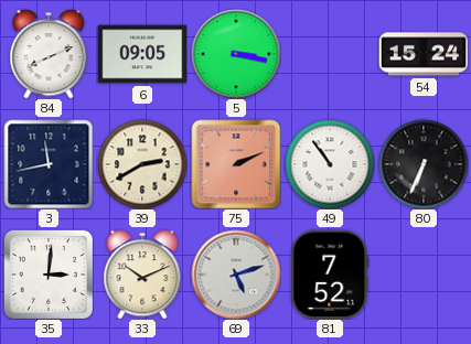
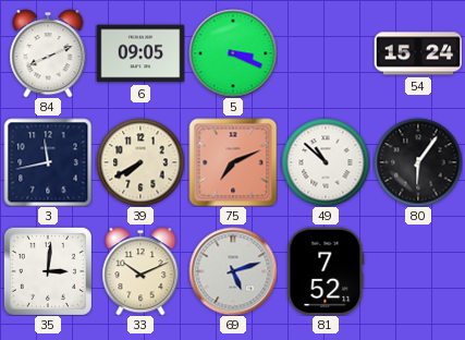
5: 3:17 -> 3:19 (233, 53)
39: 2:40 -> 7:40 (140, 162)
75: 2:11 -> 7:11 (233, 162)
49: 10:54 -> 10:52 (326, 162)
80: 6:34 -> 6:06 (418, 162)
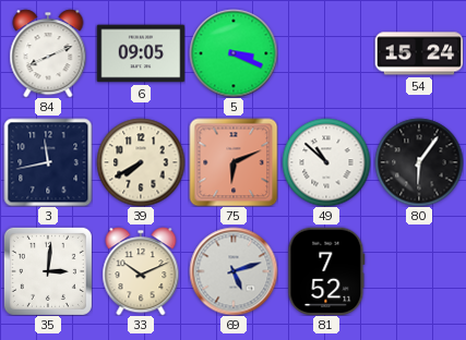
75: 7:11 -> 6:11 (234, 162)
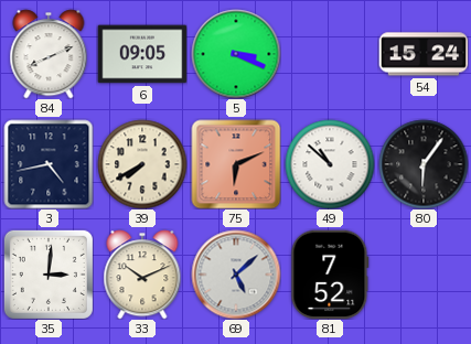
3: 11:43 -> 4:43 (49, 164)
69: 5:12 -> 5:08 (236, 275)
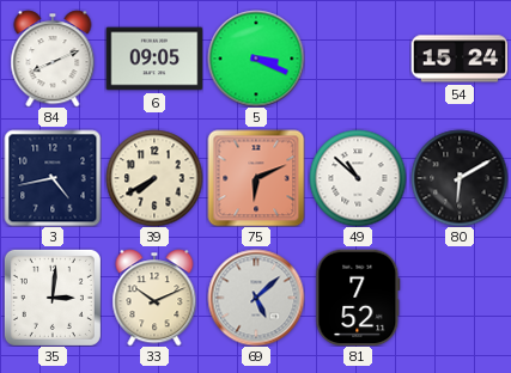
80: 6:06 -> 6:10 (460, 178)
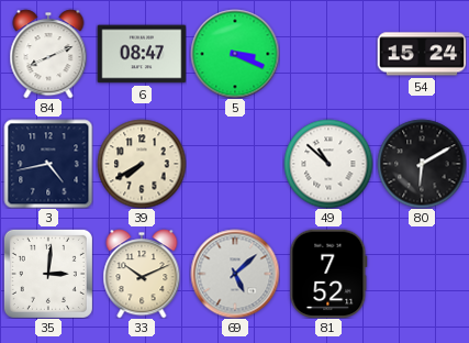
6: 09:05 -> 08:47 (142, 54)
75: 6:11 -> none (256, 178)
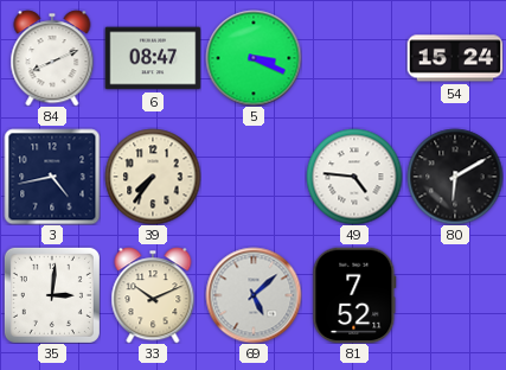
39: 7:40 -> 7:36 (153, 177)
49: 10:52 -> 4:46 (354, 177)
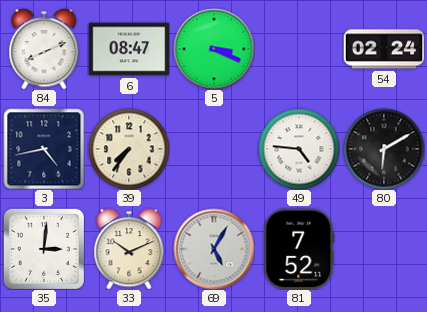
54: 15:24 -> 02:24 (384, 49)
69: 5:08 -> 5:05 (214, 249)
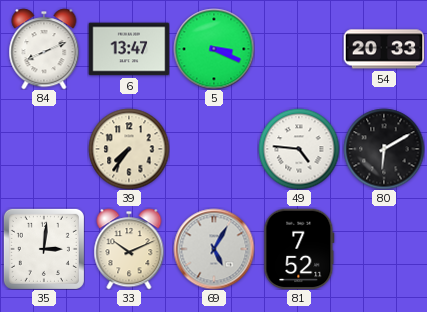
6: 08:47 -> 13:47 (129, 49)
54: 02:24 -> 20:33 (384, 49)
3: 4:43 -> none (44, 149)
